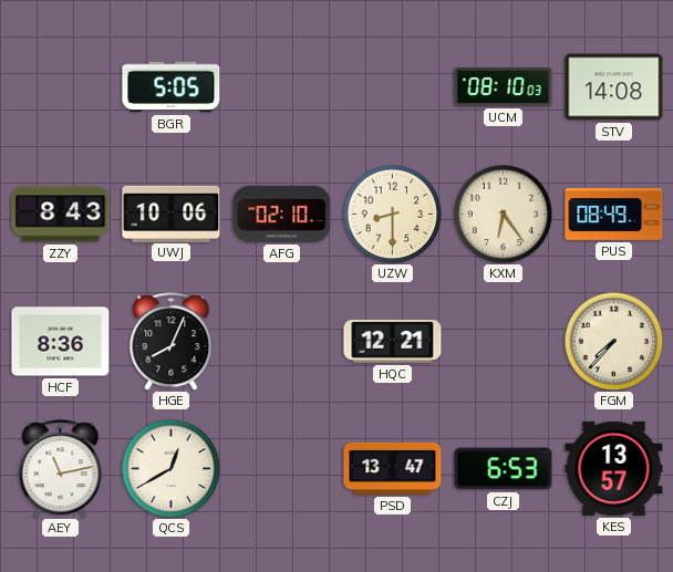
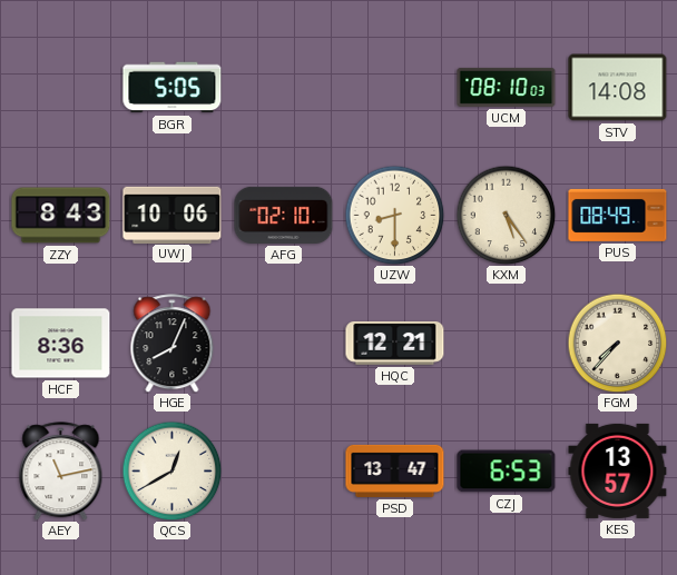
KXM: 6:24 -> 5:24 (506, 215)
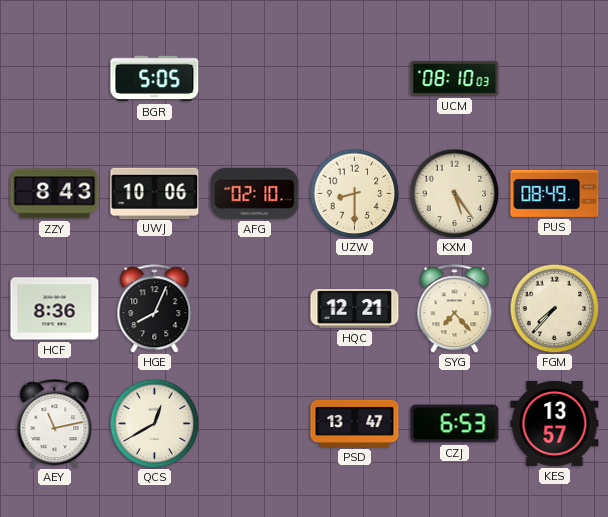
STV: 14:08 -> none (618, 88)
SYG: none -> 7:23 (455, 309)
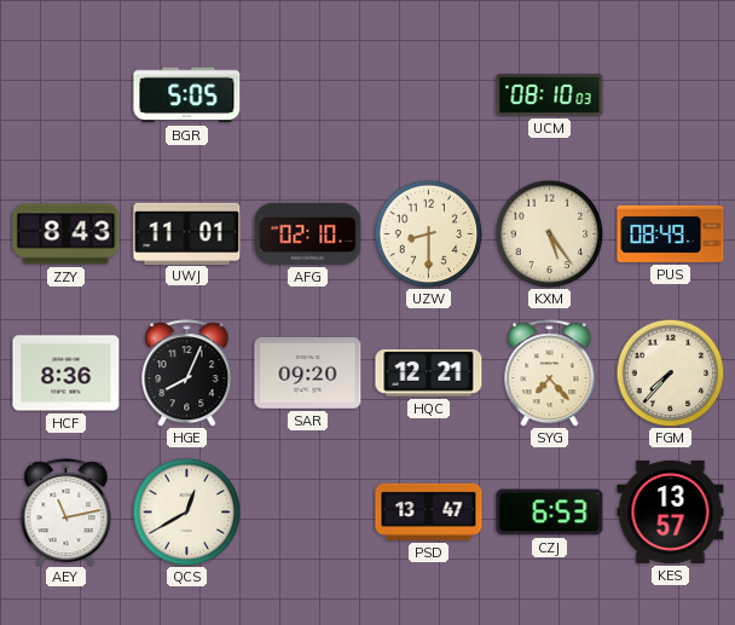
UWJ: 10:06 -> 11:01 (187, 233)
SAR: none -> 09:20 (308, 374)
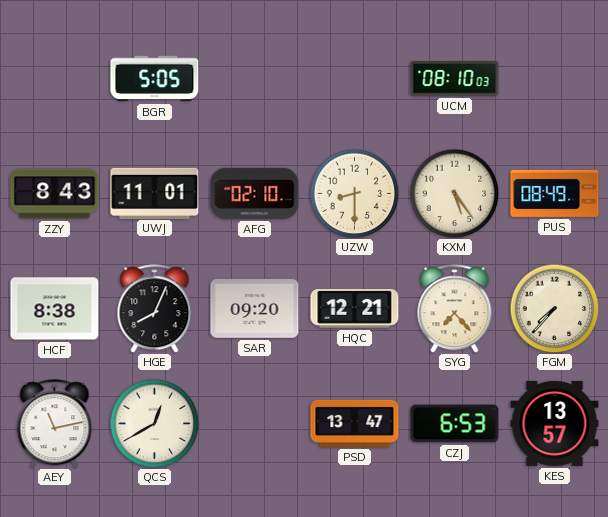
HCF: 8:36 -> 8:38 (55, 309)
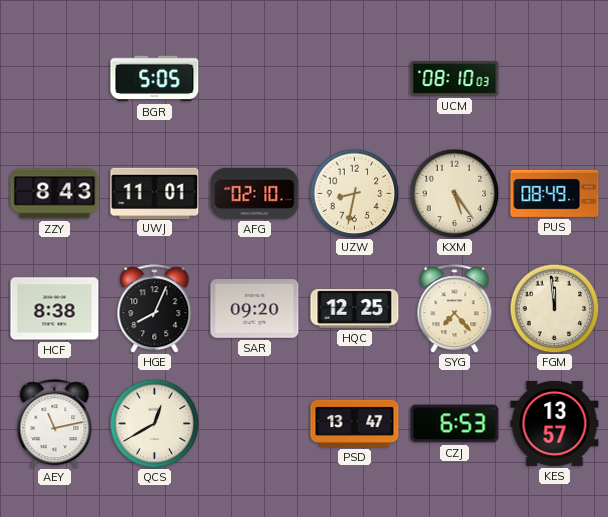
UZW: 8:30 -> 8:32 (354, 193)
HQC: 12:21 -> 12:25 (355, 309)
FGM: 7:37 -> 11:59 (554, 308)
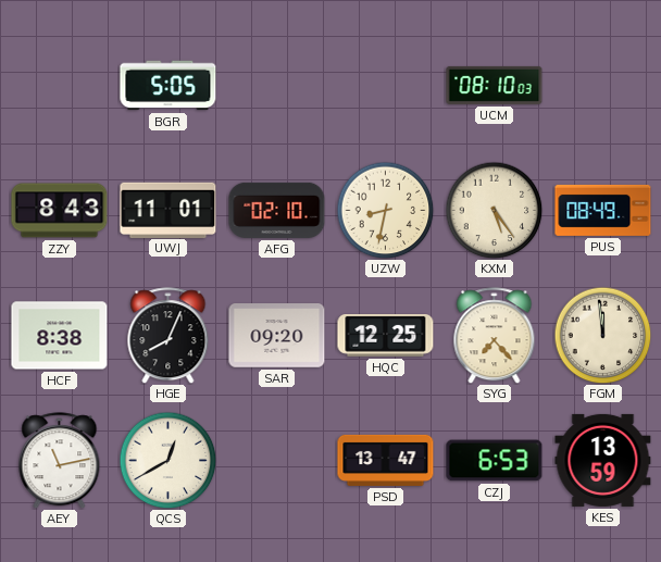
KES: 13:57 -> 13:59 (603, 460)
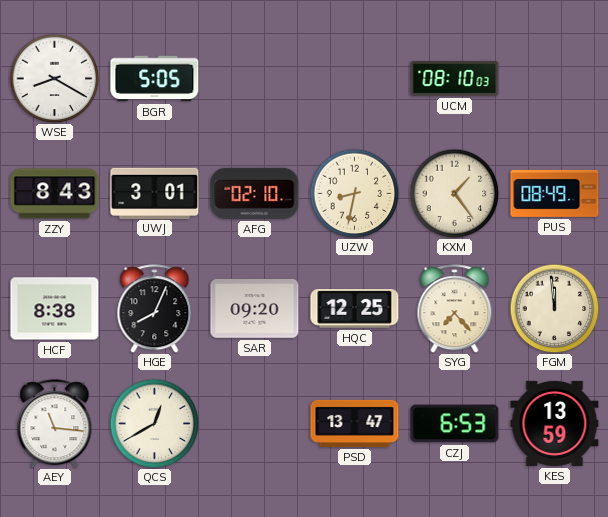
WSE: none -> 8:20 (54, 78)
UWJ: 11:01 -> 3:01 (155, 193)
KXM: 5:24 -> 1:24 (454, 193)
AEY: 11:13 -> 11:16 (55, 424)
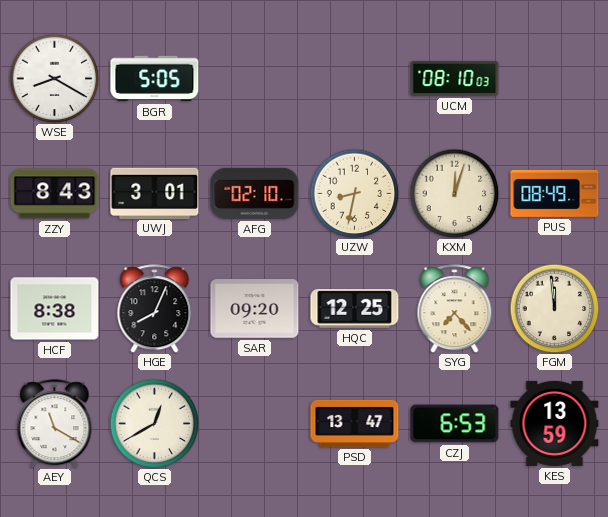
KXM: 1:24 -> 12:03 (454, 193)
AEY: 11:16 -> 11:20 (55, 424)
